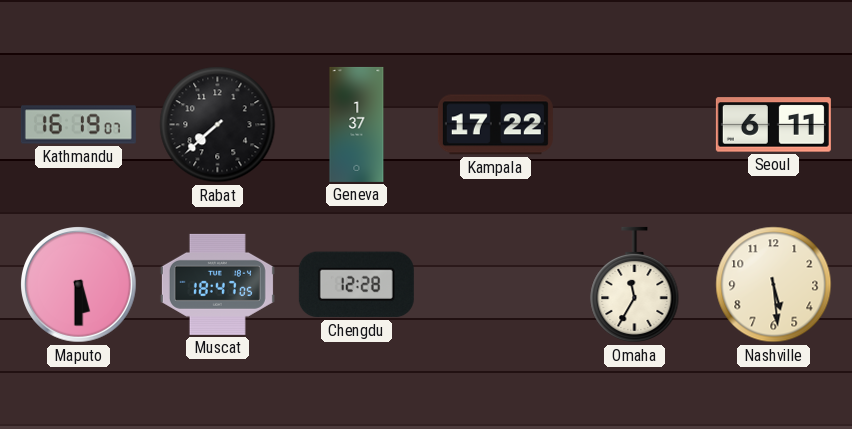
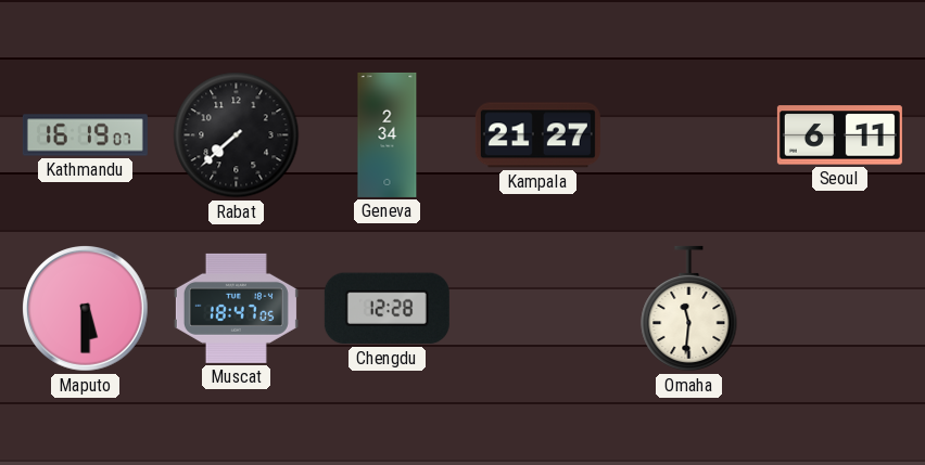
Geneva: 1:37 -> 2:34 (388, 134)
Kampala: 17:22 -> 21:27 (537, 135)
Omaha: 11:35 -> 11:31 (689, 309)
Nashville: 5:29 -> none (774, 285)
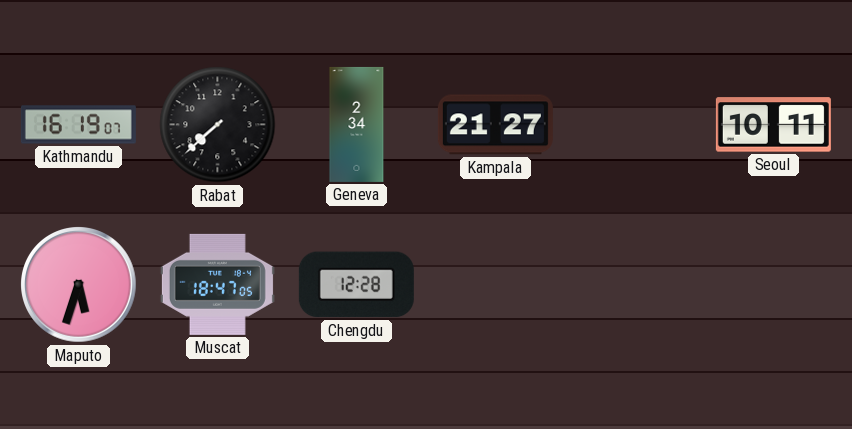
Seoul: 6:11 -> 10:11 (773, 125)
Maputo: 5:30 -> 5:33 (79, 285)
Omaha: 11:31 -> none (689, 309)
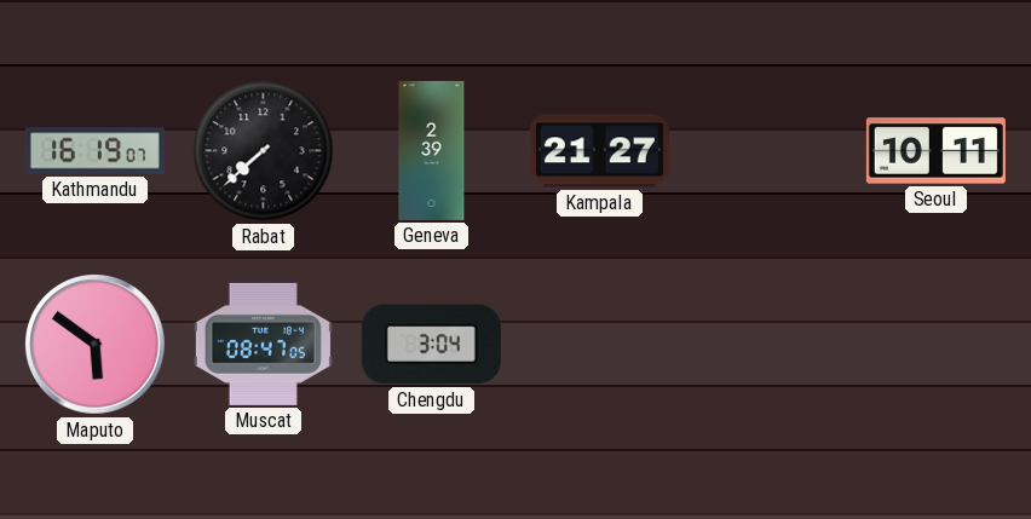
Geneva: 2:34 -> 2:39 (432, 150)
Maputo: 5:33 -> 5:51 (96, 345)
Muscat: 18:47 -> 08:47 (263, 344)
Chengdu: 12:28 -> 3:04 (431, 345)
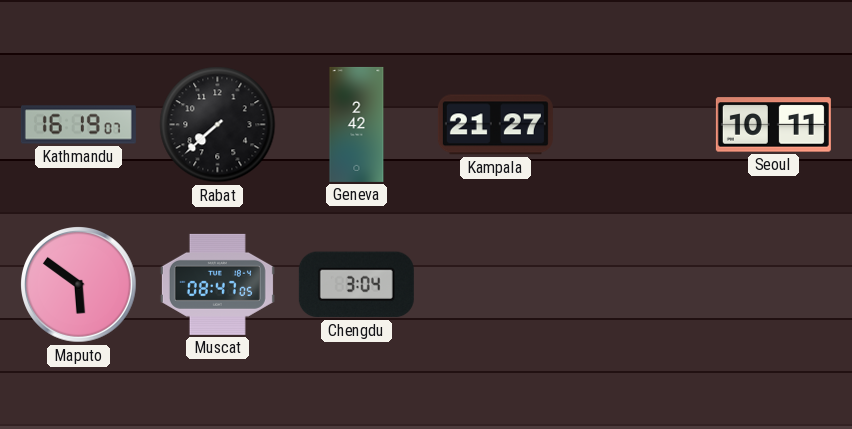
Geneva: 2:39 -> 2:42 (357, 124)
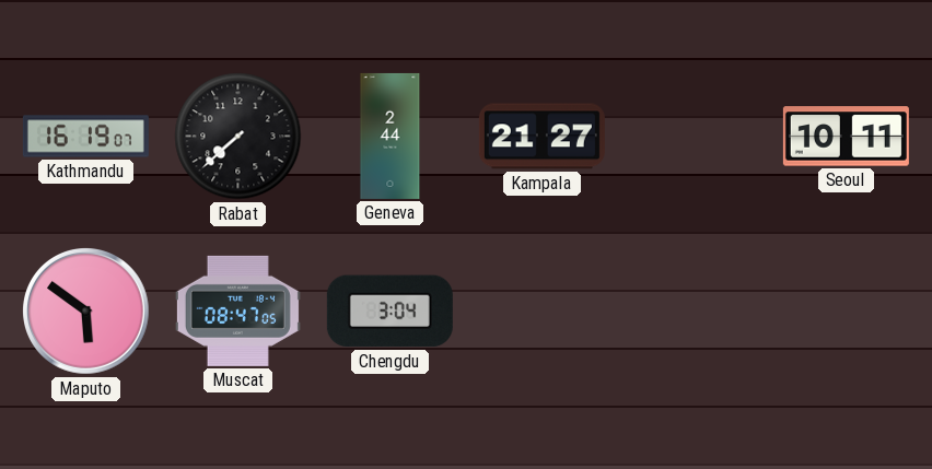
Geneva: 2:42 -> 2:44 (391, 136)
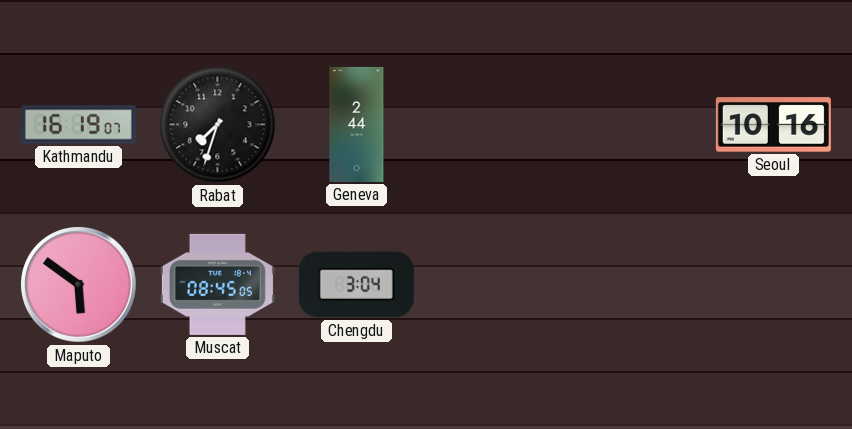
Rabat: 7:38 -> 7:33 (218, 125)
Kampala: 21:27 -> none (541, 137)
Seoul: 10:11 -> 10:16 (773, 125)
Muscat: 08:47 -> 08:45 (217, 284)
